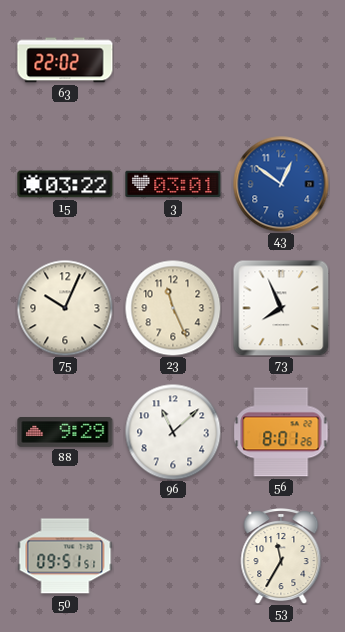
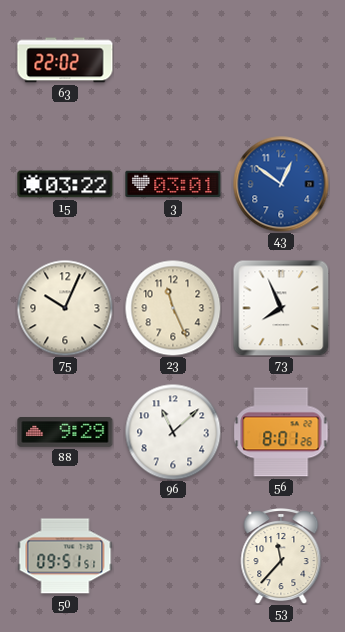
53: 11:35 -> 11:37 (281, 557)
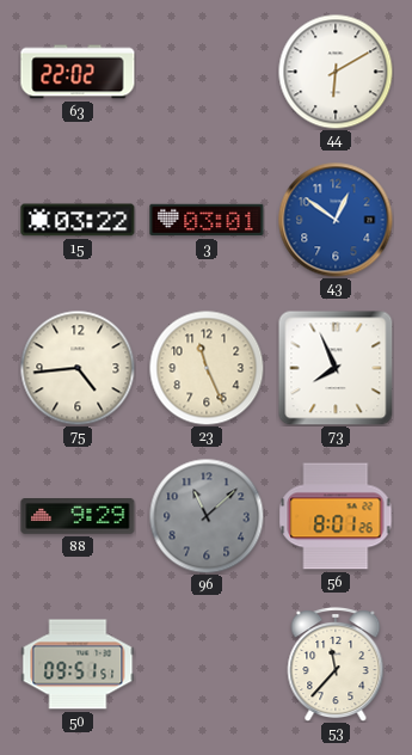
44: none -> 6:10 (336, 72)
75: 10:04 -> 4:44 (78, 368)
96 dial: white -> grey (207, 516)
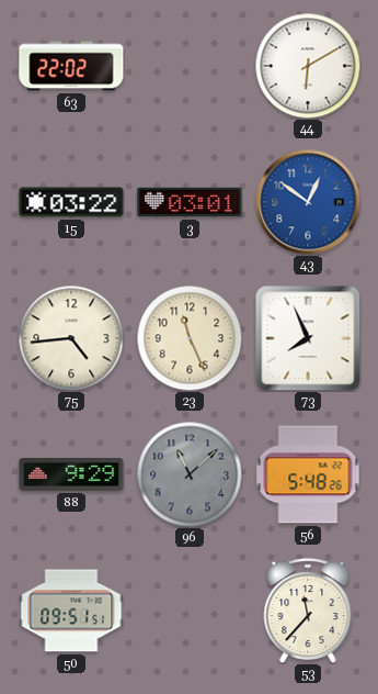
56: 8:01 -> 5:48 (308, 474)
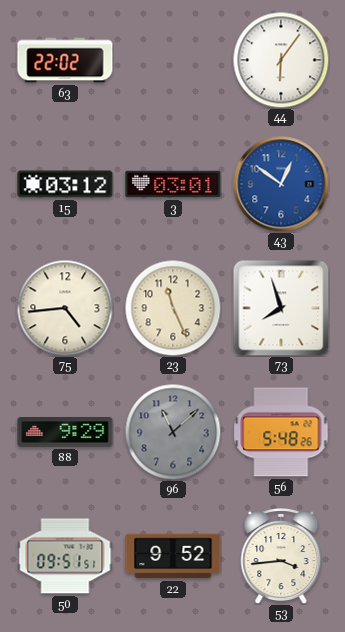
44: 6:10 -> 6:06 (281, 60)
15: 03:22 -> 03:12 (65, 184)
73: 7:56 -> 7:57 (281, 308)
22: none -> 9:52 (173, 556)
53: 11:37 -> 3:44 (281, 557)
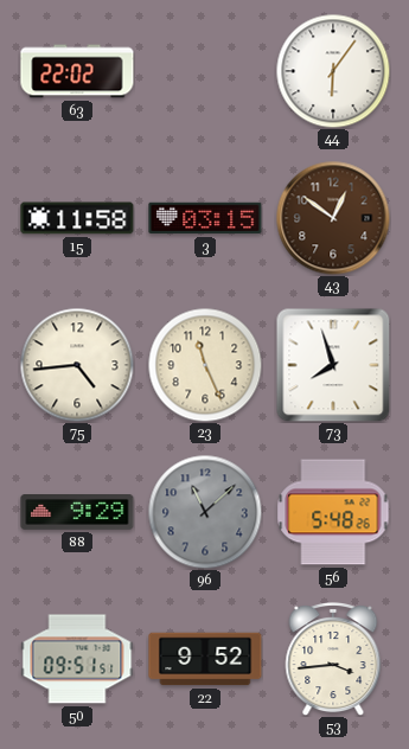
15: 03:12 -> 11:58 (77, 218)
3: 03:01 -> 03:15 (205, 218)
43 dial: blue -> brown (333, 218)
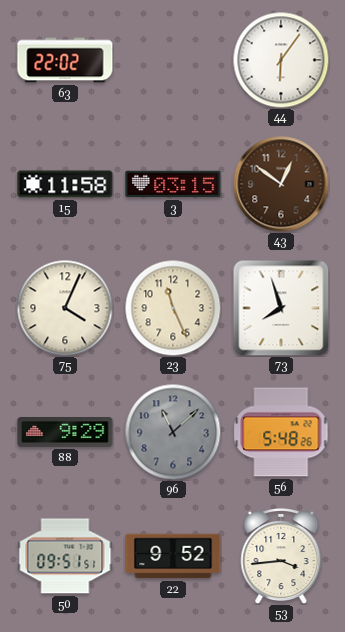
75: 4:44 -> 4:04 (65, 308)
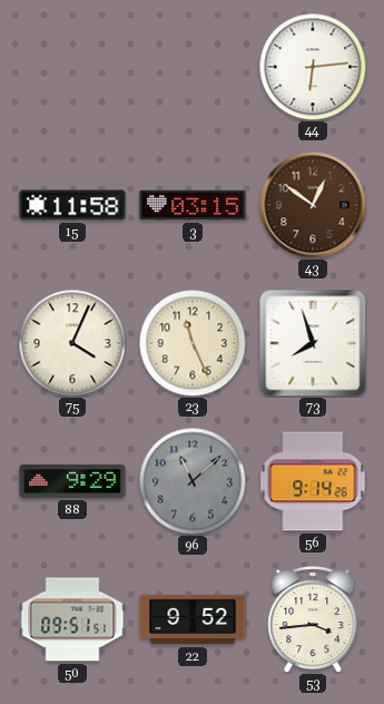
63: 22:02 -> none (65, 60)
44: 6:06 -> 6:14 (313, 67)
56: 5:48 -> 9:14 (313, 481)
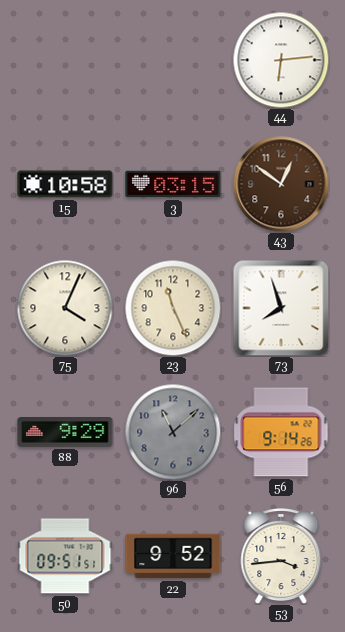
15: 11:58 -> 10:58 (65, 184)
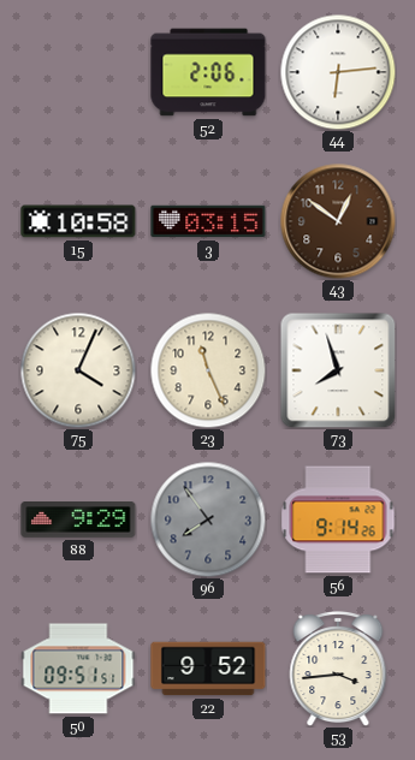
52: none -> 2:06 (208, 72)
96: 11:08 -> 7:54 (208, 519)
